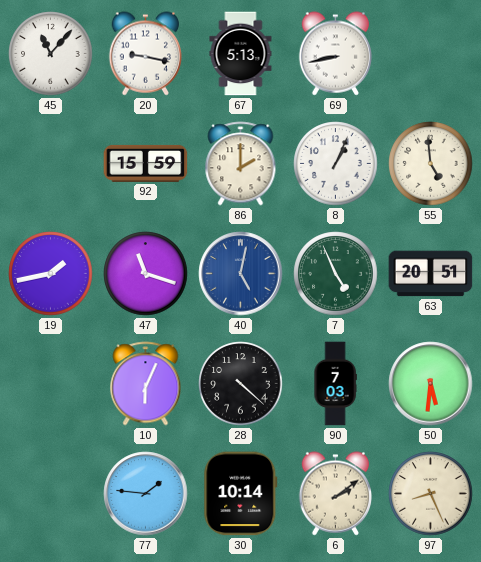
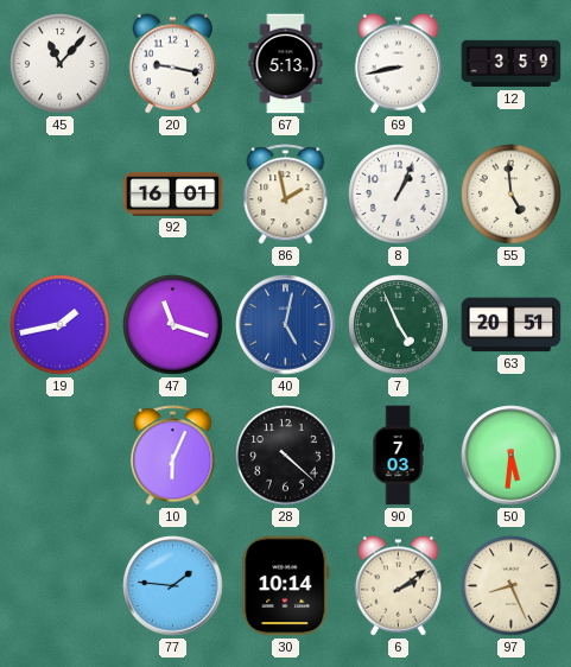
12: none -> 3:59 (512, 64)
92: 15:59 -> 16:01 (173, 193)
86: 2:00 -> 1:58 (286, 195)
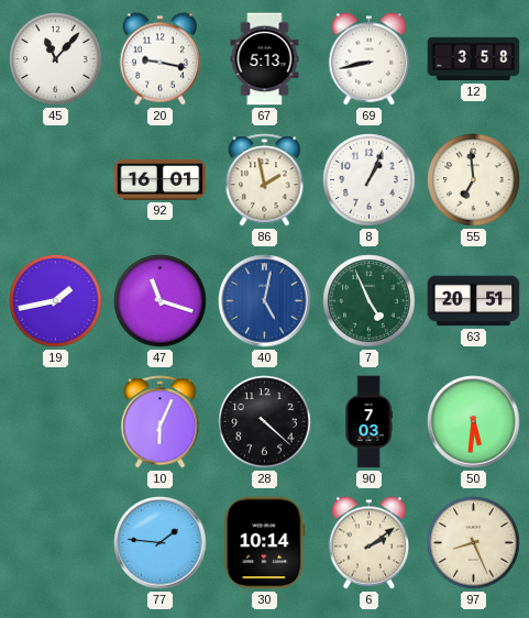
12: 3:59 -> 3:58 (474, 59)
55: 4:59 -> 6:59 (474, 180)
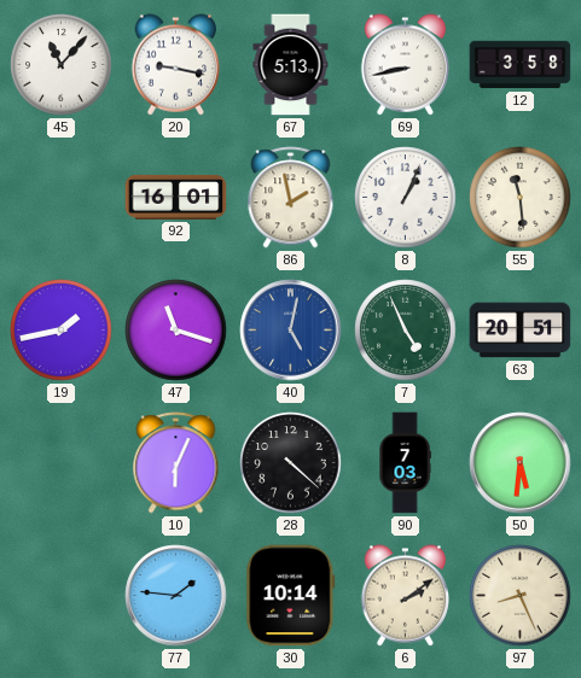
55: 6:59 -> 11:29 (521, 198)
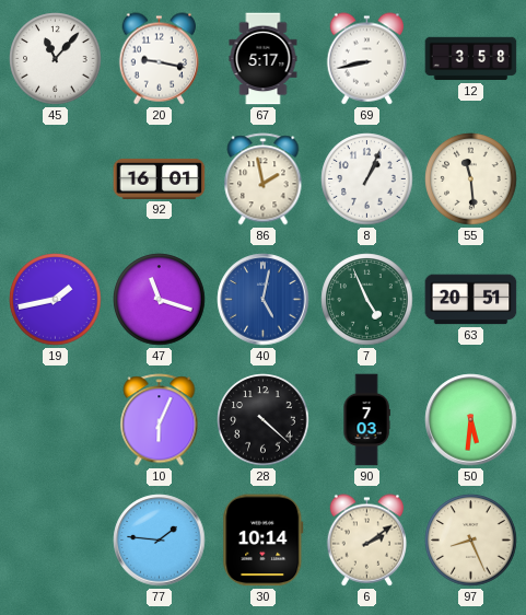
67: 5:13 -> 5:17 (264, 59)
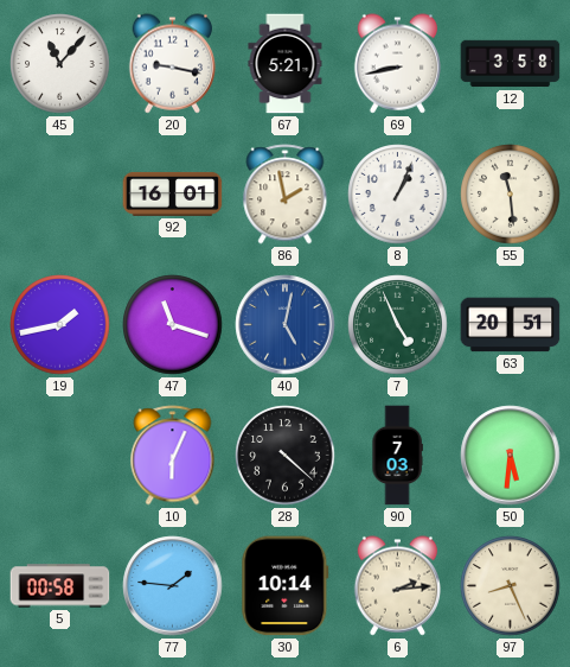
67: 5:17 -> 5:21 (286, 64)
5: none -> 00:58 (60, 586)
6: 2:09 -> 2:14 (397, 586)
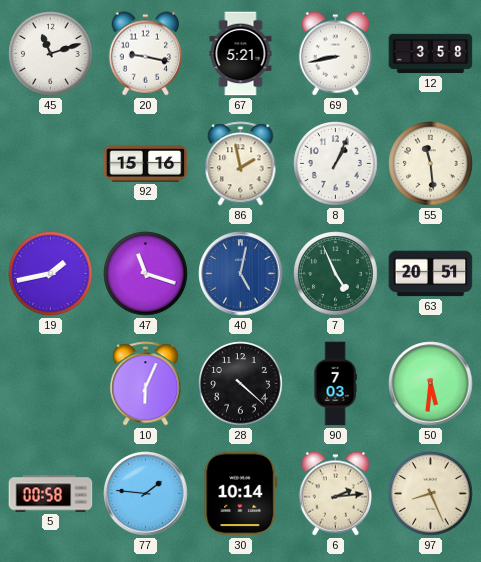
45: 11:07 -> 11:12 (51, 54)
92: 16:01 -> 15:16 (146, 163)
